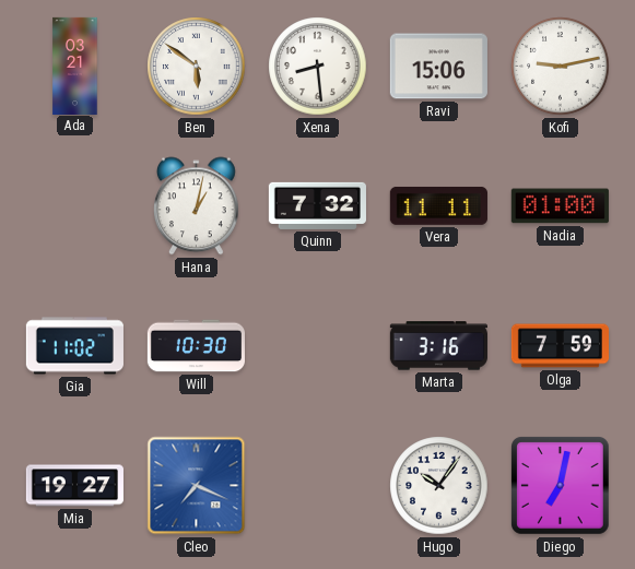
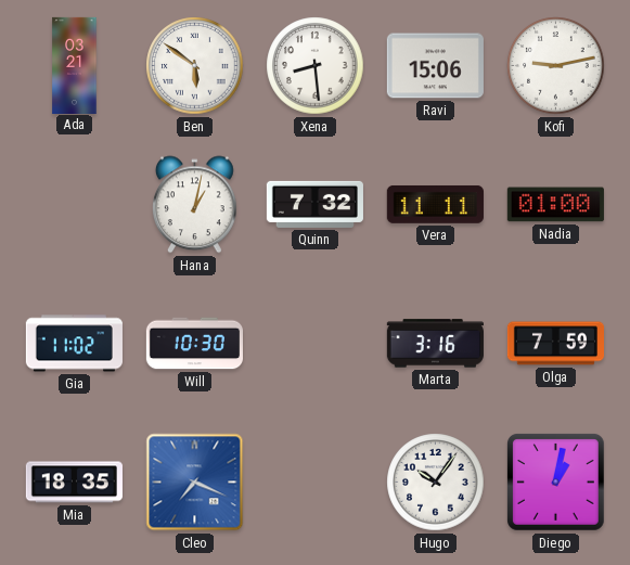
Mia: 19:27 -> 18:35 (74, 483)
Diego: 7:02 -> 1:02 (556, 483)
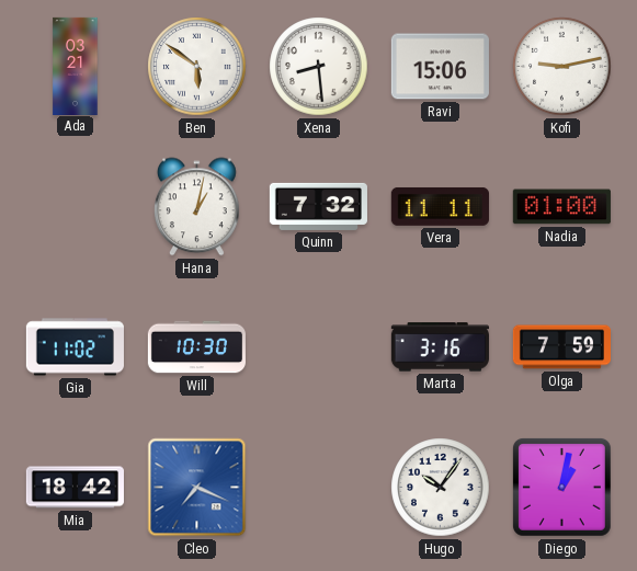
Mia: 18:35 -> 18:42 (75, 488)
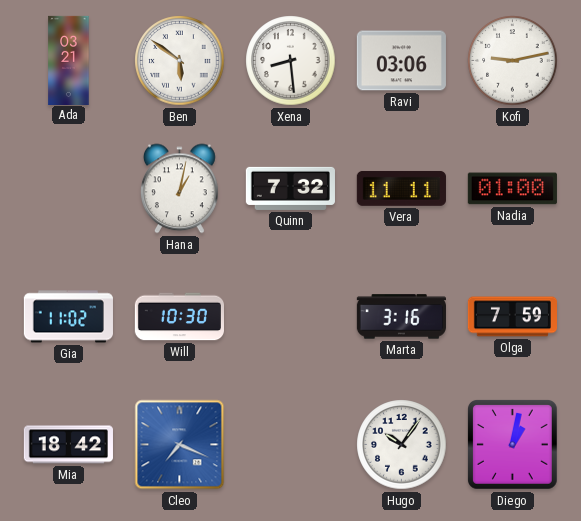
Ravi: 15:06 -> 03:06 (401, 61)
